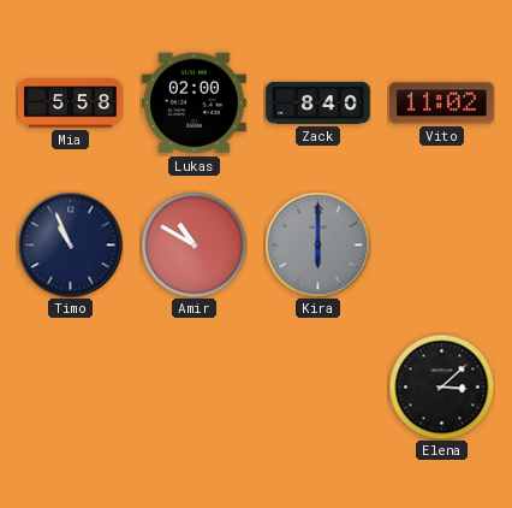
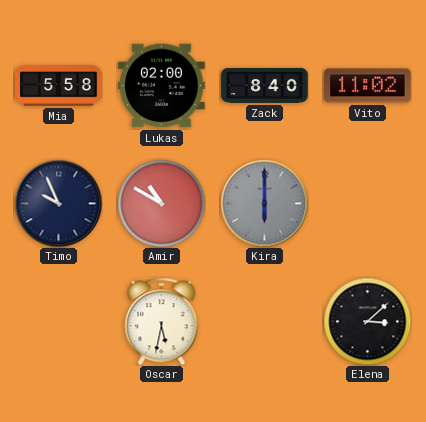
Timo: 10:56 -> 9:56 (58, 203)
Oscar: none -> 5:32 (162, 321)
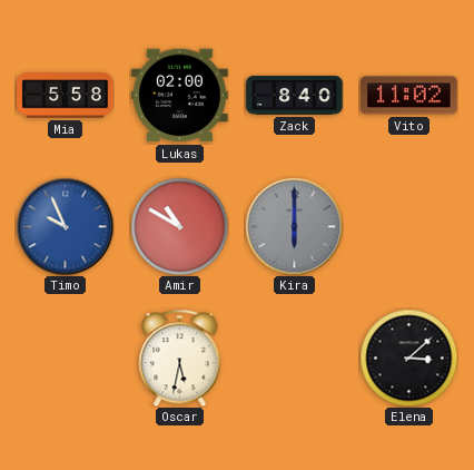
Timo dial: navy -> blue (65, 226)
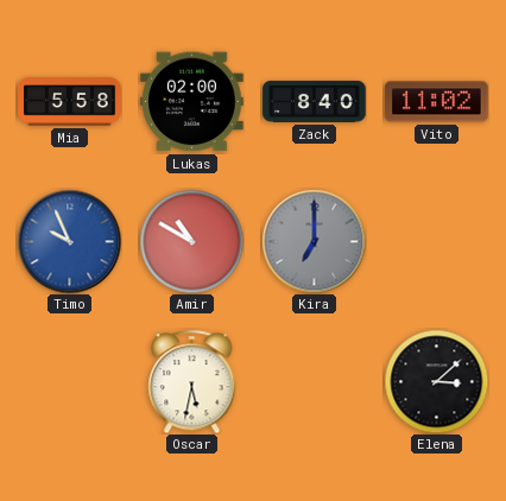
Kira: 6:00 -> 7:00 (314, 241)
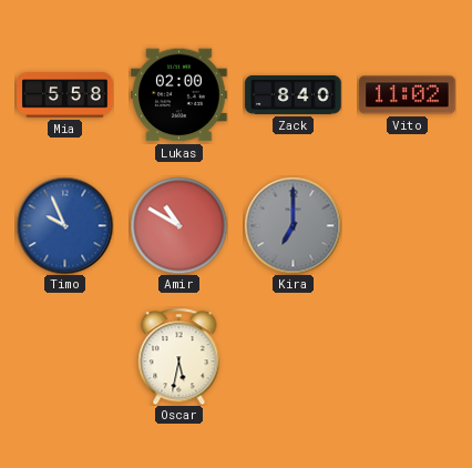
Elena: 3:08 -> none (436, 381)
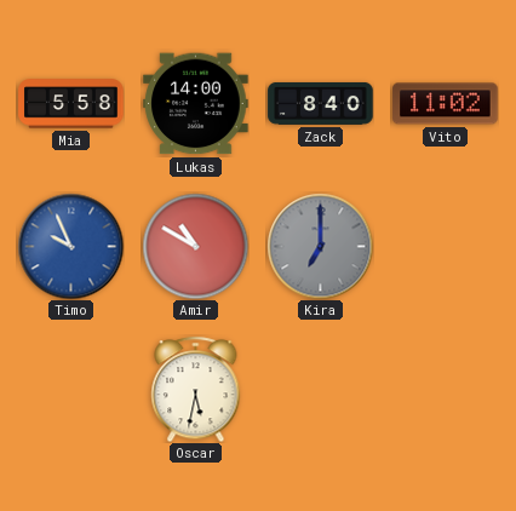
Lukas: 02:00 -> 14:00 (196, 104)
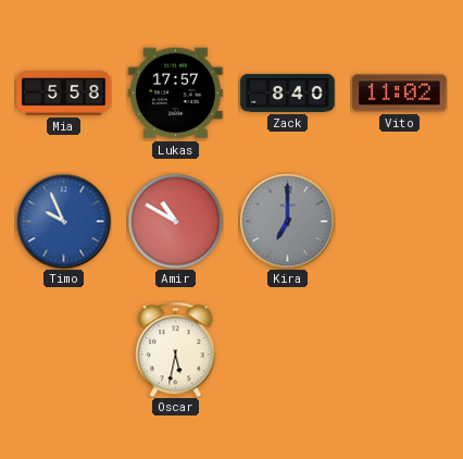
Lukas: 14:00 -> 17:57 (176, 94)
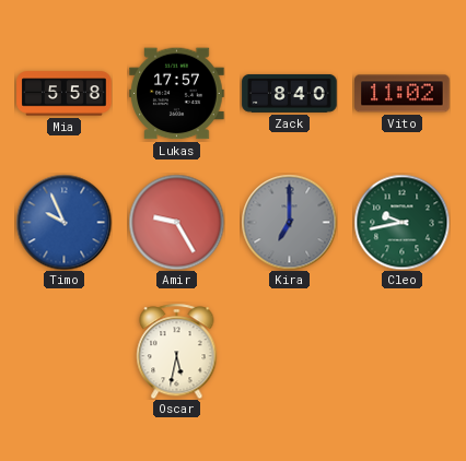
Amir: 10:50 -> 9:25 (176, 222)
Cleo: none -> 9:43 (401, 222)
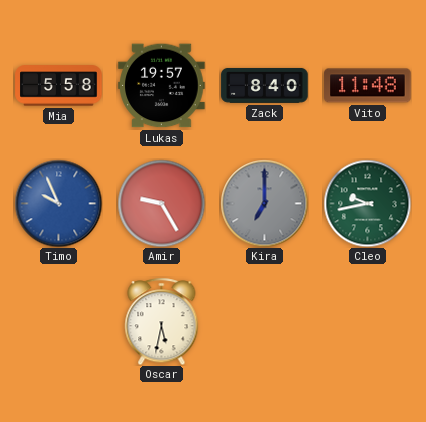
Lukas: 17:57 -> 19:57 (162, 86)
Vito: 11:02 -> 11:48 (368, 86)
